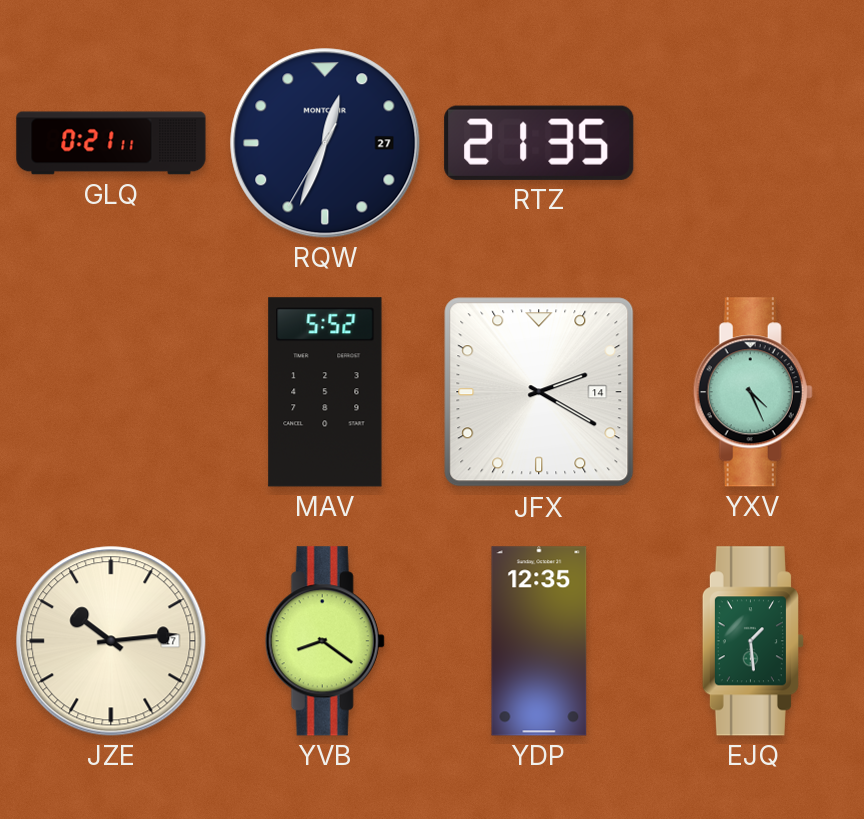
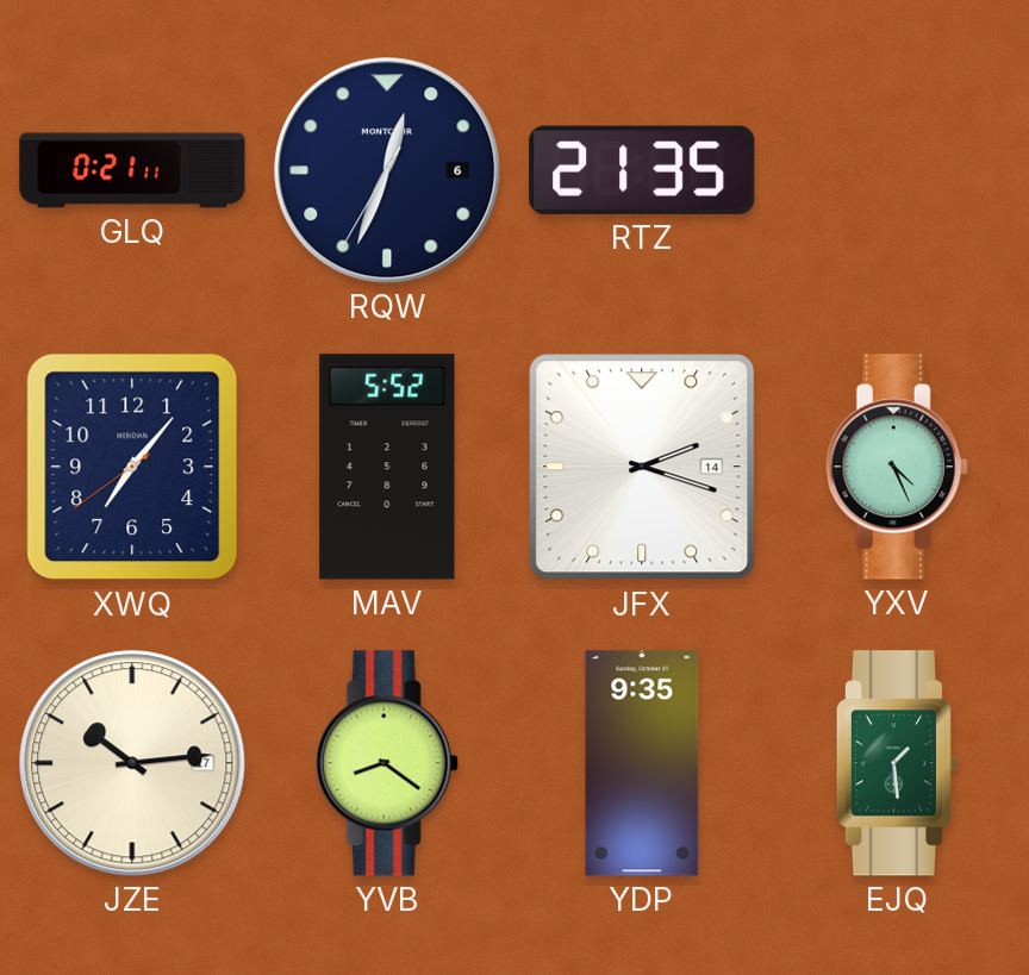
RQW date: 27 -> 6 (387, 170)
XWQ: none -> 7:06 (132, 467)
JFX: 2:20 -> 2:18 (642, 467)
YDP: 12:35 -> 9:35 (642, 763)
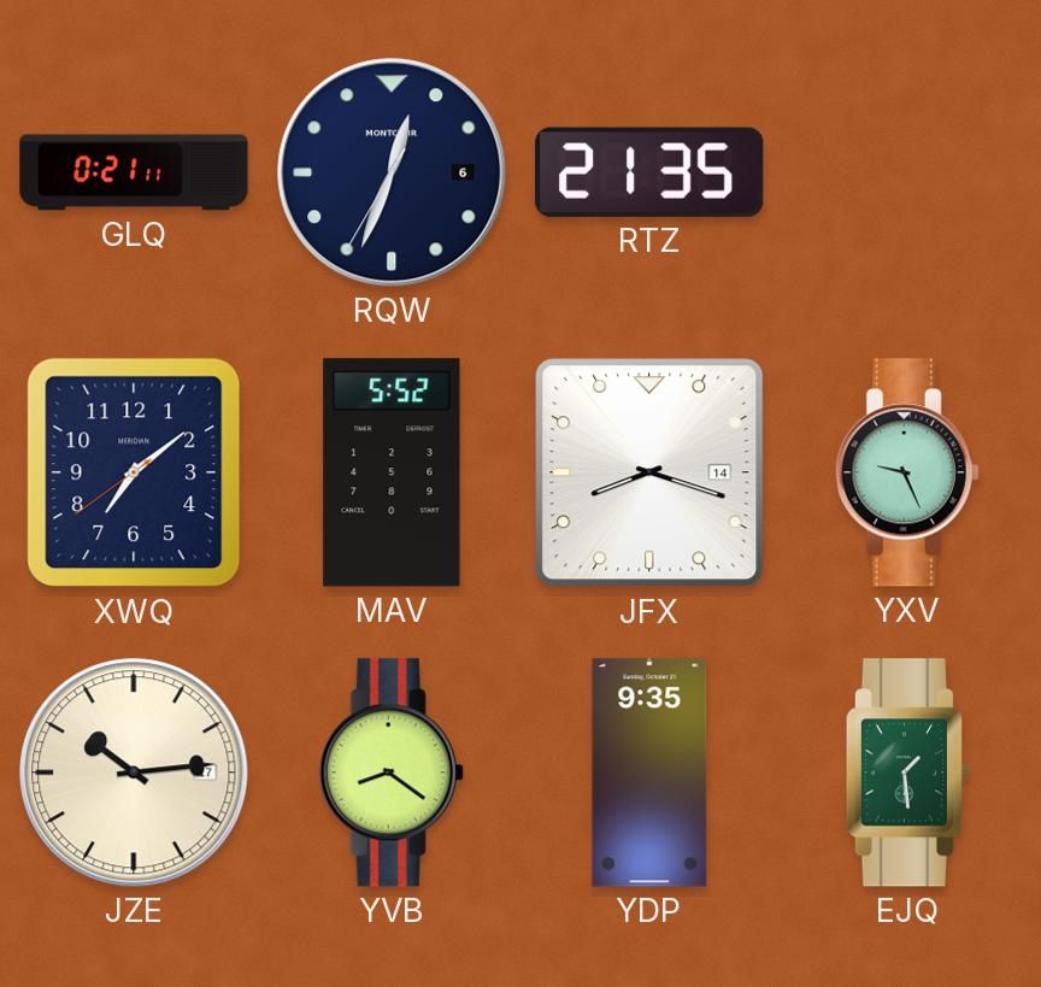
XWQ: 7:06 -> 7:08 (134, 472)
JFX: 2:18 -> 8:18 (649, 472)
YXV: 4:26 -> 9:26 (907, 472)
